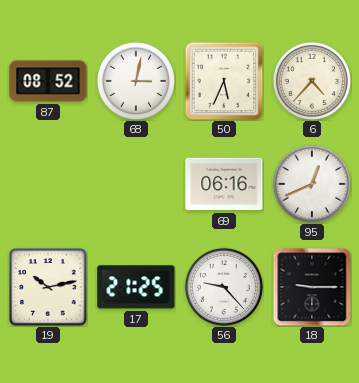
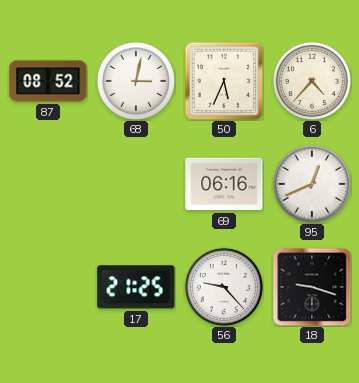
19: 10:13 -> none (48, 287)
18: 9:15 -> 9:18 (312, 287)
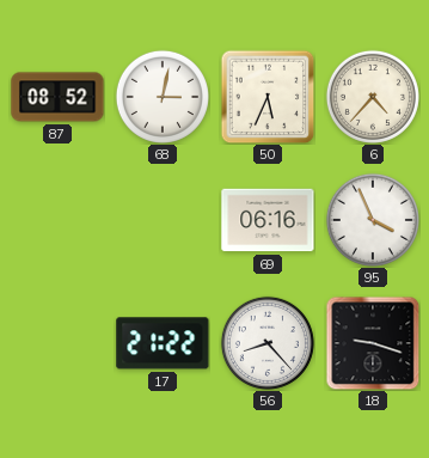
95: 12:41 -> 3:56 (373, 220)
17: 21:25 -> 21:22 (163, 343)
56: 9:23 -> 8:23 (268, 343)
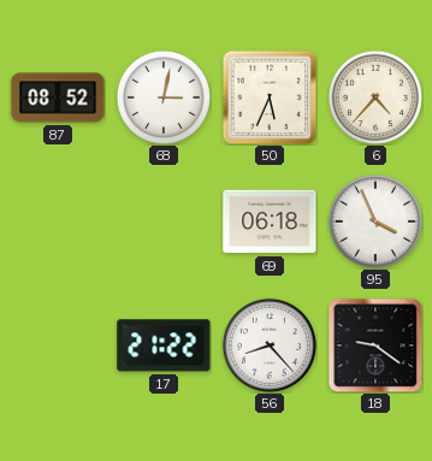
69: 06:16 -> 06:18 (270, 221)
18: 9:18 -> 9:21 (375, 345)
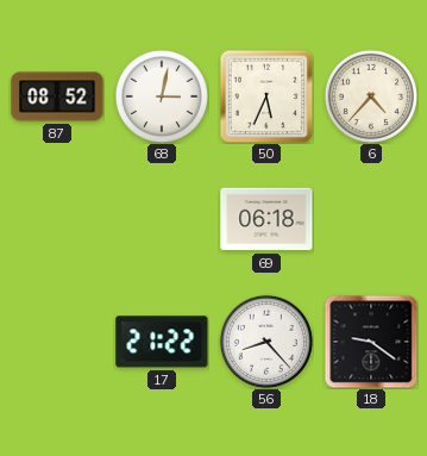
95: 3:56 -> none (375, 221)
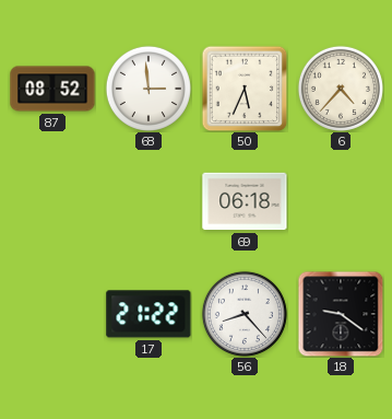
68: 3:02 -> 2:59 (149, 89)
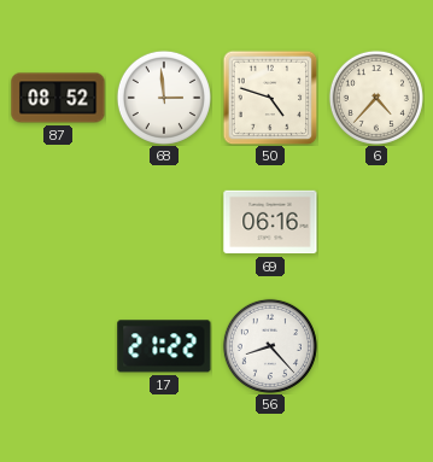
50: 5:34 -> 4:48 (270, 98)
69: 06:18 -> 06:16 (270, 222)
18: 9:21 -> none (341, 314)
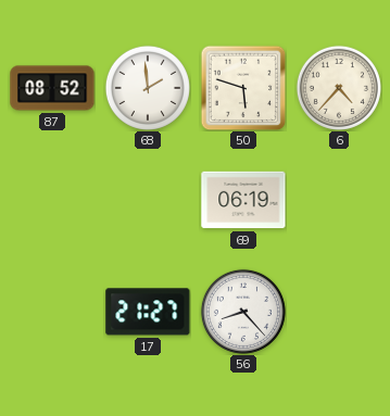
68: 2:59 -> 1:59 (148, 88)
50: 4:48 -> 5:48 (243, 88)
69: 06:16 -> 06:19 (243, 200)
17: 21:22 -> 21:27 (148, 312)
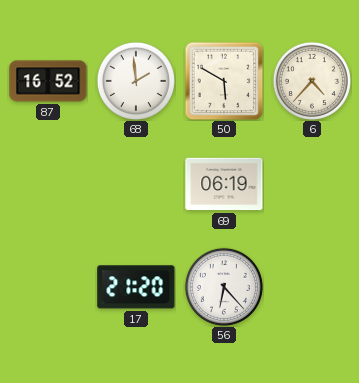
87: 08:52 -> 16:52 (48, 81)
50: 5:48 -> 5:50 (224, 81)
17: 21:27 -> 21:20 (136, 287)
56: 8:23 -> 6:23 (224, 287)
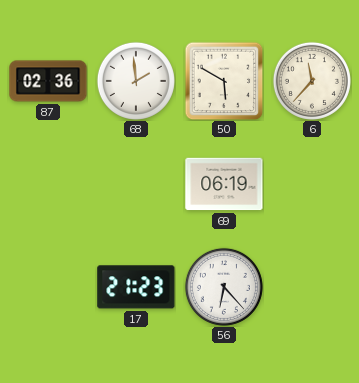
87: 16:52 -> 02:36 (48, 81)
6: 4:37 -> 11:37 (312, 81)
17: 21:20 -> 21:23 (136, 287)
